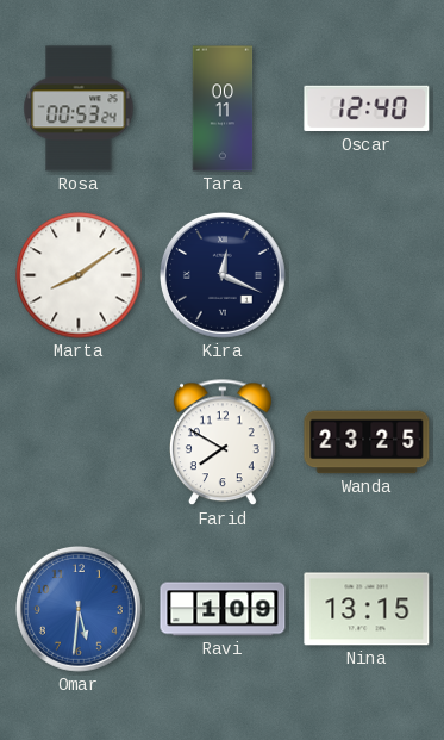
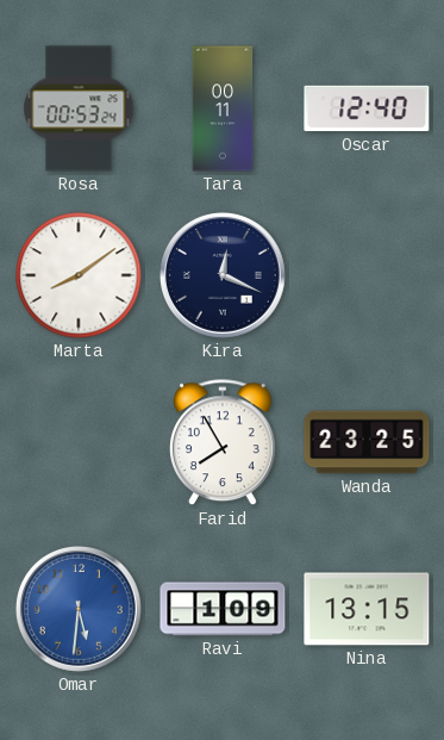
Farid: 7:50 -> 7:55 (224, 443)
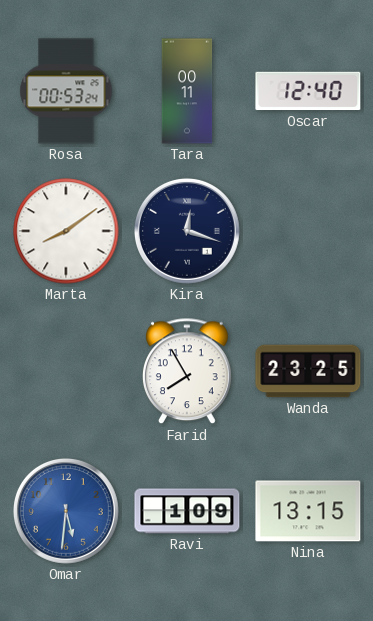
Kira: 12:19 -> 12:18 (187, 231)
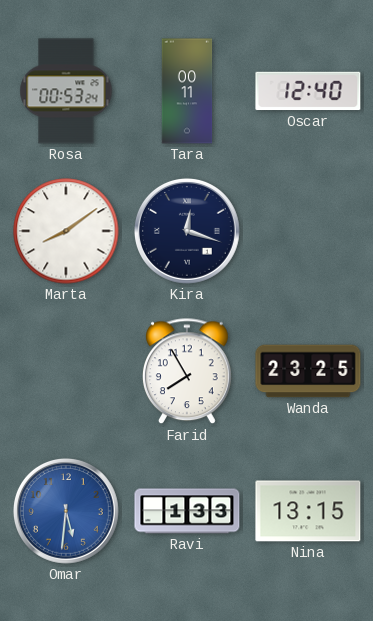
Ravi: 1:09 -> 1:33 (187, 511)
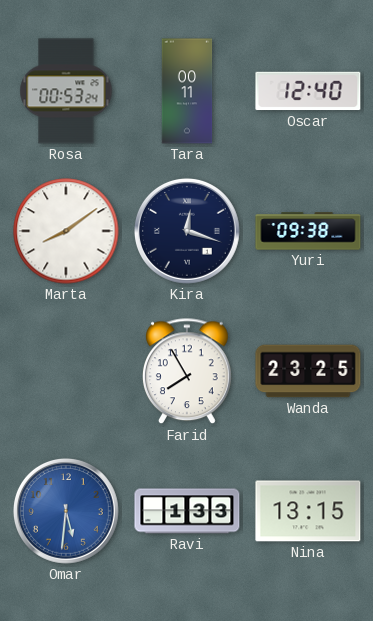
Yuri: none -> 09:38 (308, 231)
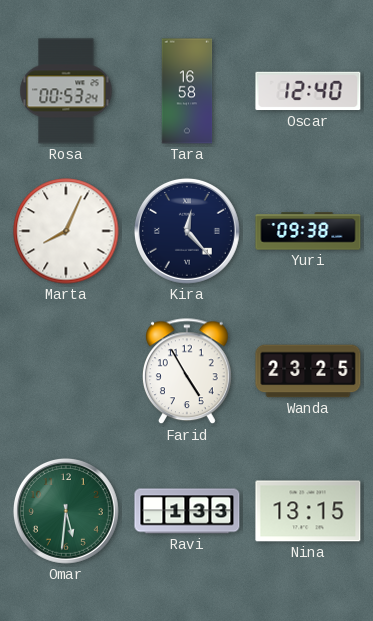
Tara: 00:11 -> 16:58 (187, 91)
Marta: 8:09 -> 8:04 (66, 231)
Kira: 12:18 -> 12:23 (187, 231)
Farid: 7:55 -> 4:55 (188, 372)
Omar dial: blue -> green (66, 511)
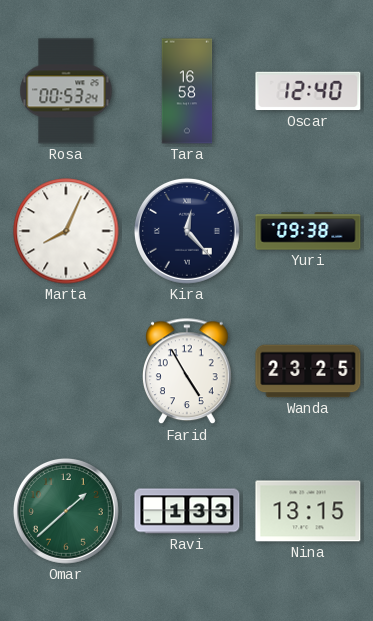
Omar: 5:31 -> 1:38 (66, 511)
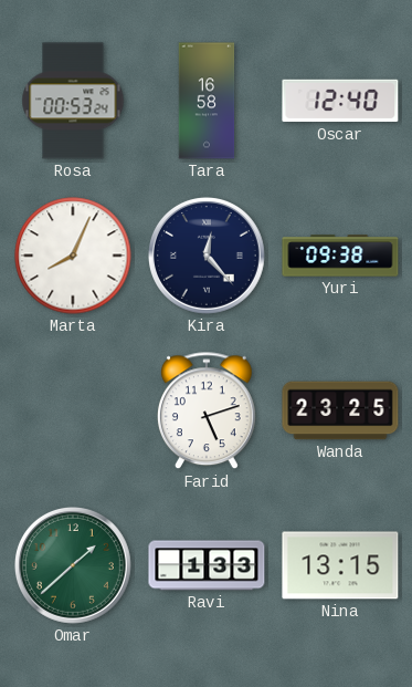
Farid: 4:55 -> 5:12 (208, 412)
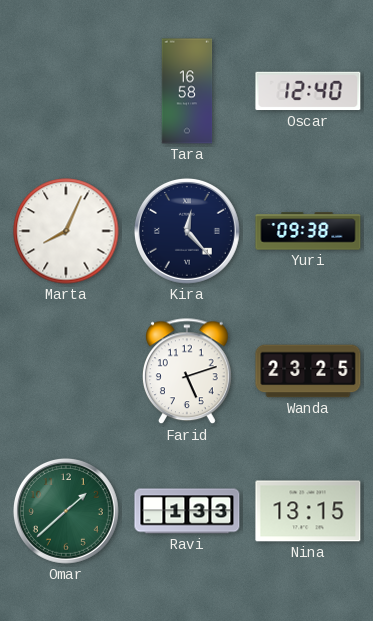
Rosa: 00:53 -> none (73, 101)
